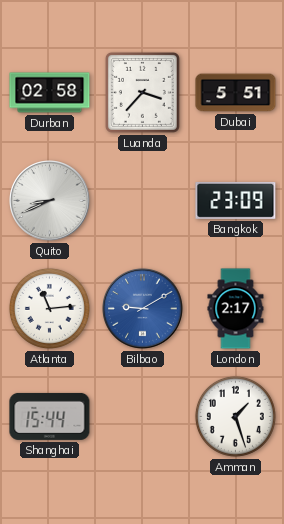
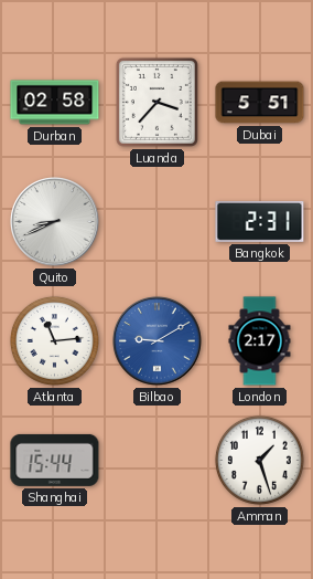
Bangkok: 23:09 -> 2:31 (260, 221)
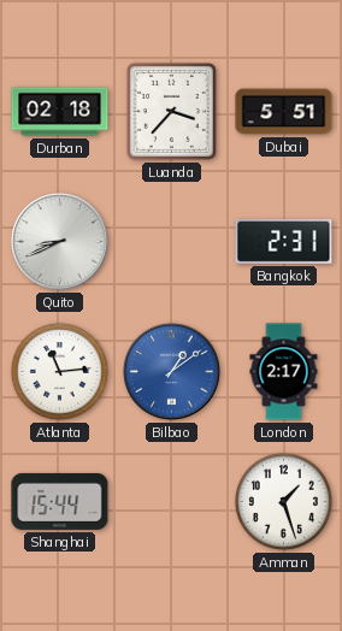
Durban: 02:58 -> 02:18 (60, 112)
Bilbao: 9:10 -> 1:09 (172, 372)
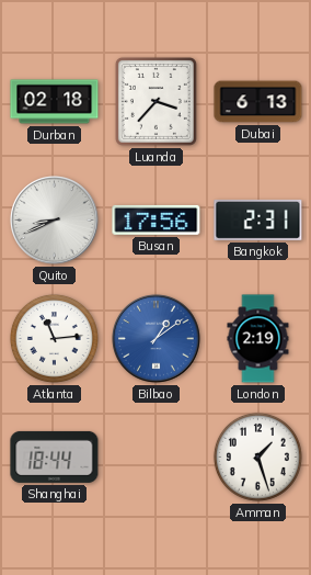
Dubai: 5:51 -> 6:13 (258, 102)
Busan: none -> 17:56 (157, 219)
London: 2:17 -> 2:19 (258, 339)
Shanghai: 15:44 -> 18:44 (55, 456)
